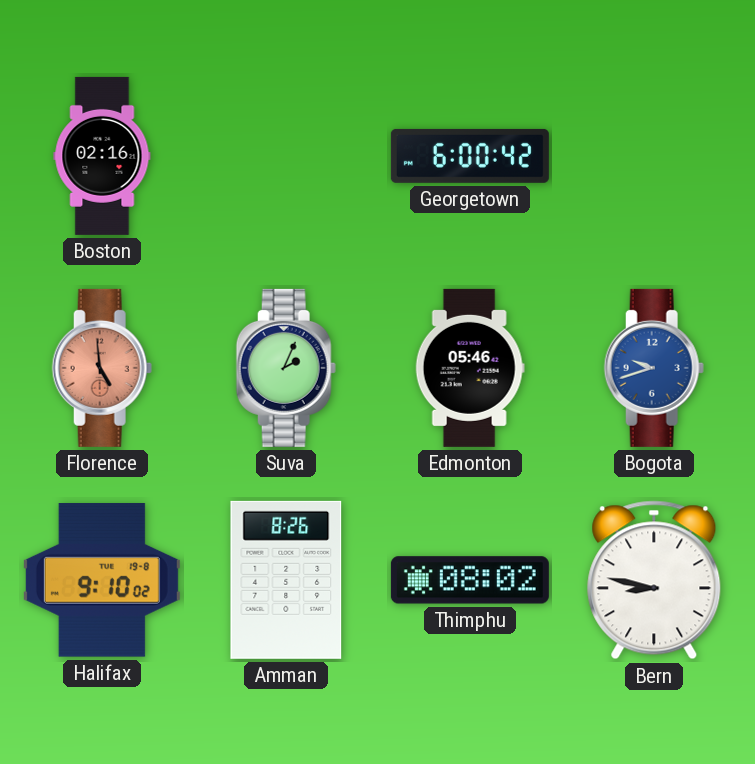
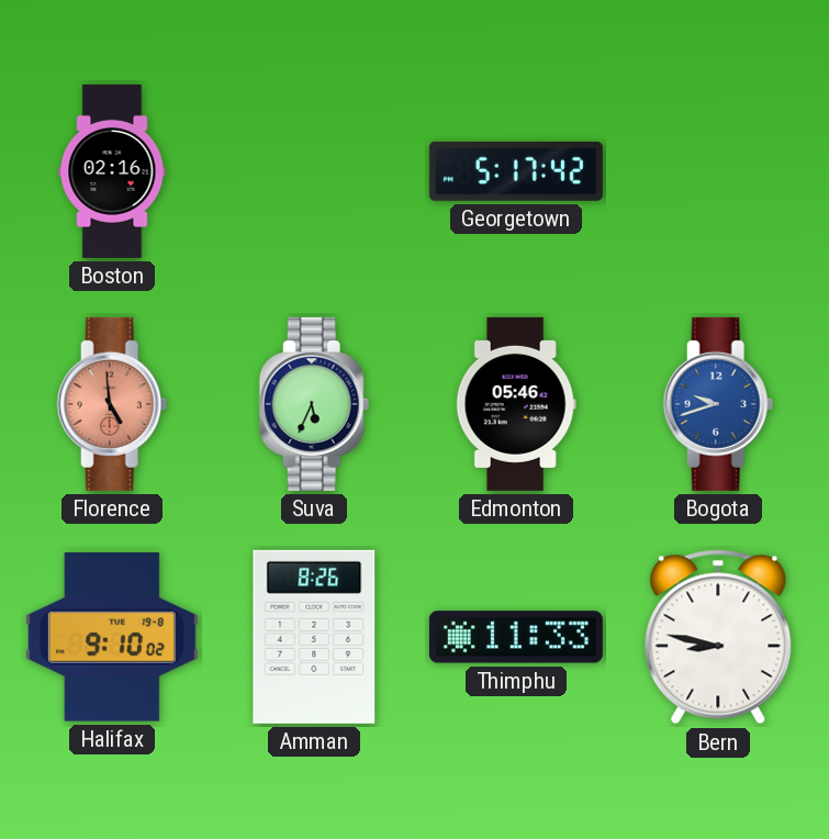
Georgetown: 6:00 -> 5:17 (516, 171)
Suva: 2:04 -> 5:34 (314, 404)
Thimphu: 08:02 -> 11:33 (516, 637)
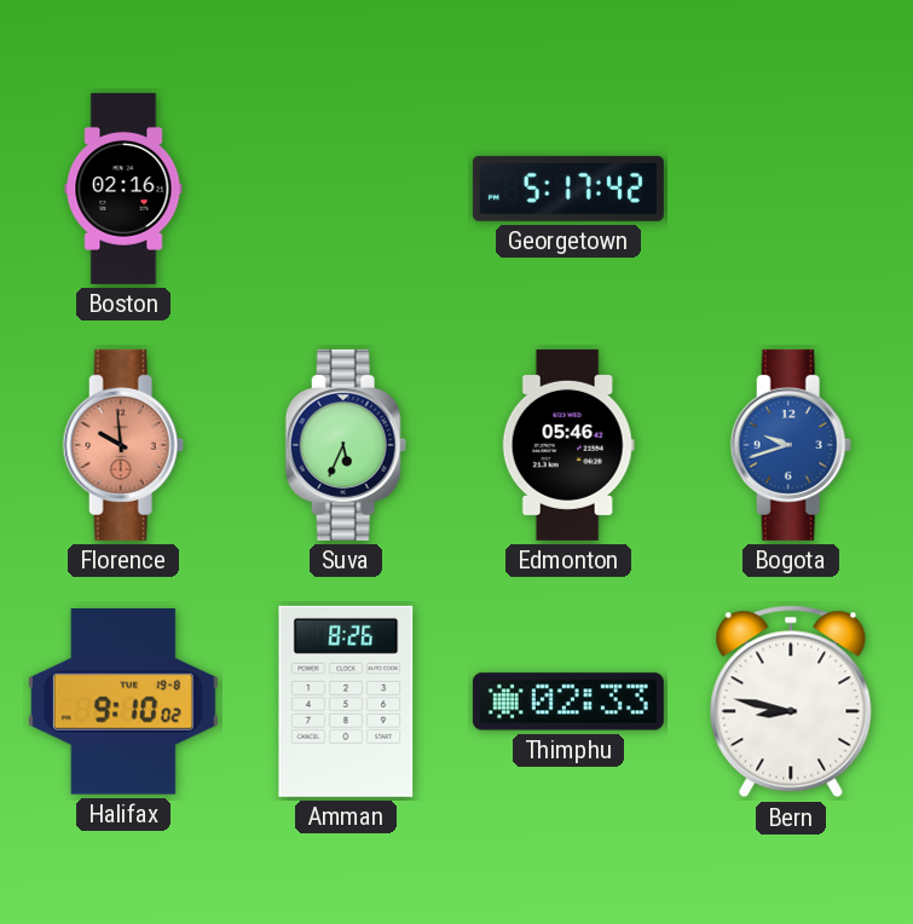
Florence: 4:59 -> 9:59 (123, 445)
Thimphu: 11:33 -> 02:33 (568, 701)
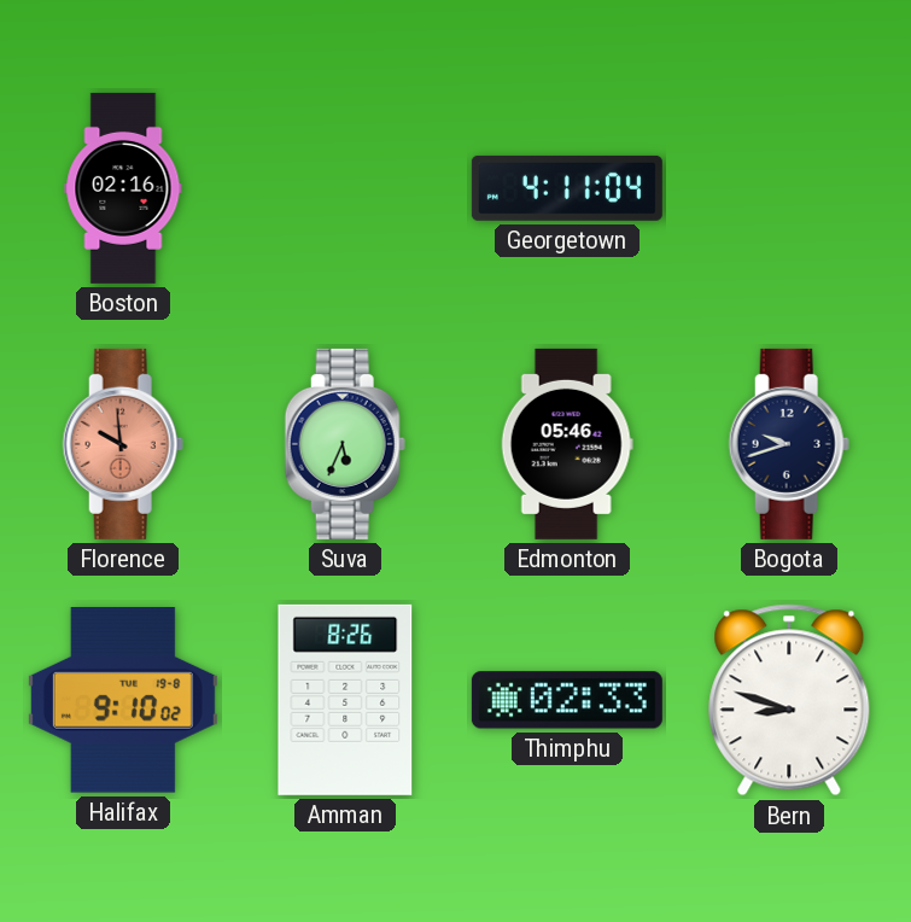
Georgetown: 5:17 -> 4:11 (567, 188)
Bogota dial: blue -> navy (789, 444)
Bern: 8:47 -> 8:48 (789, 700)
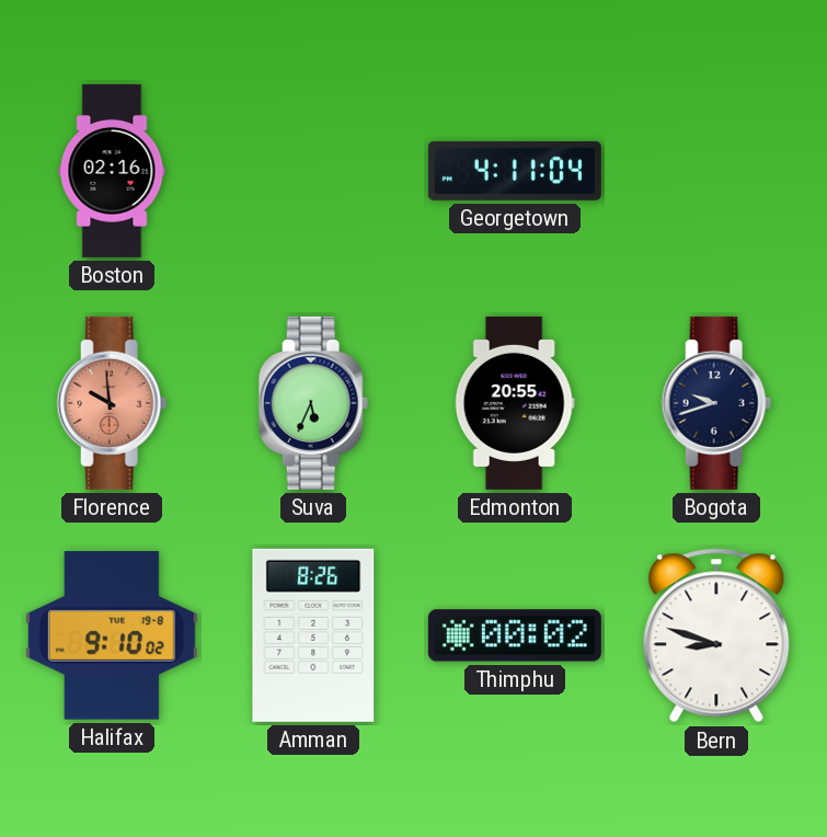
Edmonton: 05:46 -> 20:55 (515, 403)
Thimphu: 02:33 -> 00:02 (515, 635)
